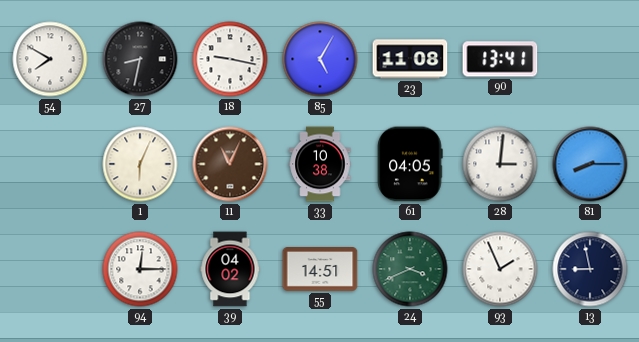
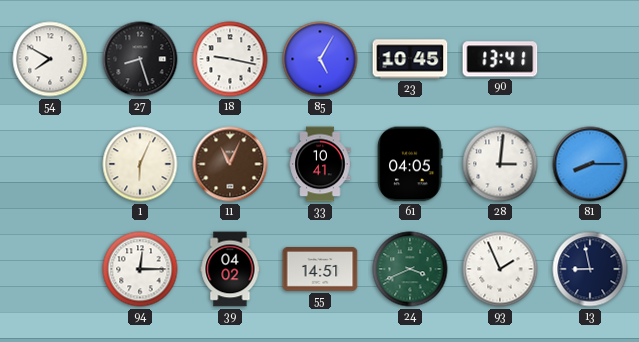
27: 8:32 -> 8:27 (140, 59)
23: 11:08 -> 10:45 (410, 59)
33: 10:38 -> 10:41 (320, 164)
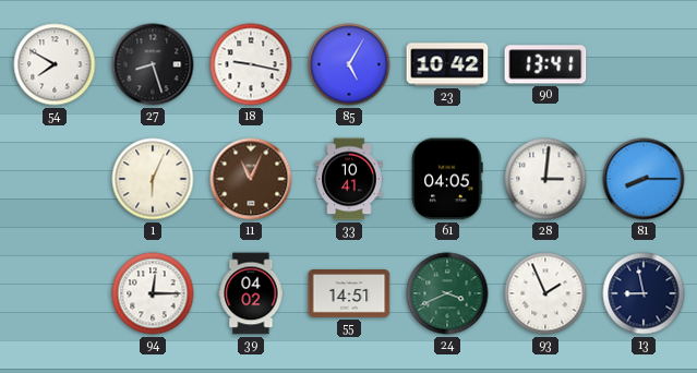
23: 10:45 -> 10:42 (447, 64)
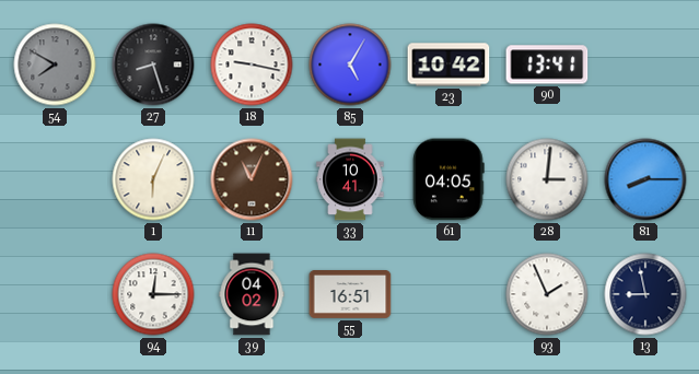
54 dial: white -> grey (55, 65)
55: 14:51 -> 16:51 (350, 295)
24: 3:41 -> none (447, 293)
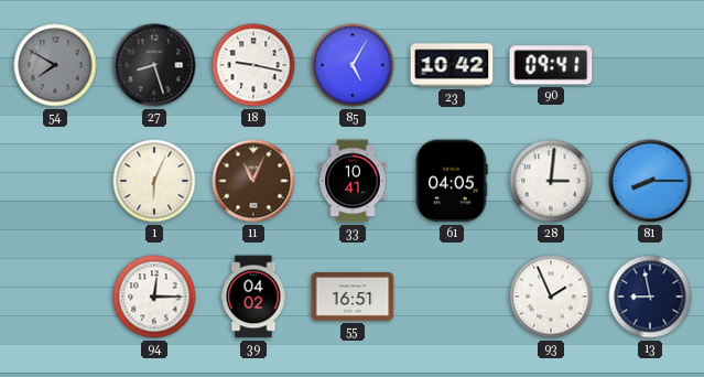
90: 13:41 -> 09:41 (551, 65)
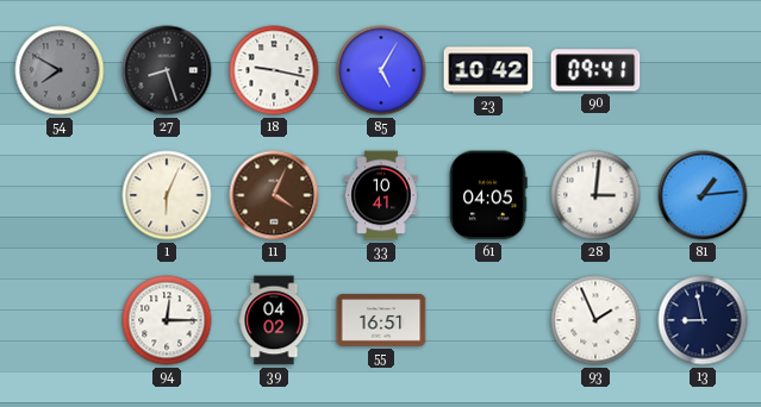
11: 11:04 -> 4:04 (274, 195)
81: 8:15 -> 1:14 (703, 195)
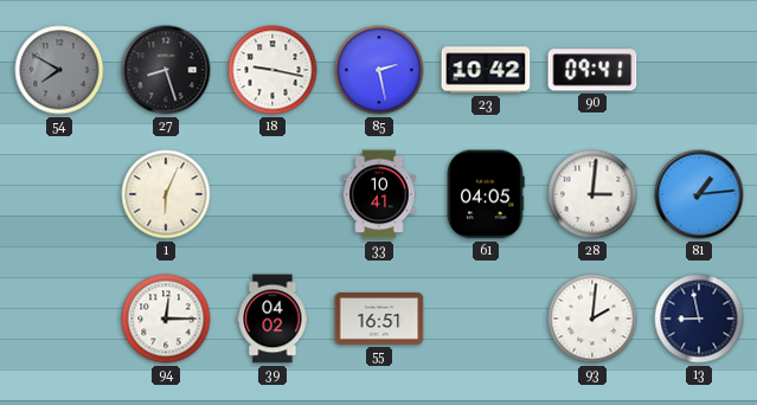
85: 5:05 -> 2:28 (379, 70)
11: 4:04 -> none (274, 195)
93: 1:56 -> 2:01 (592, 319)
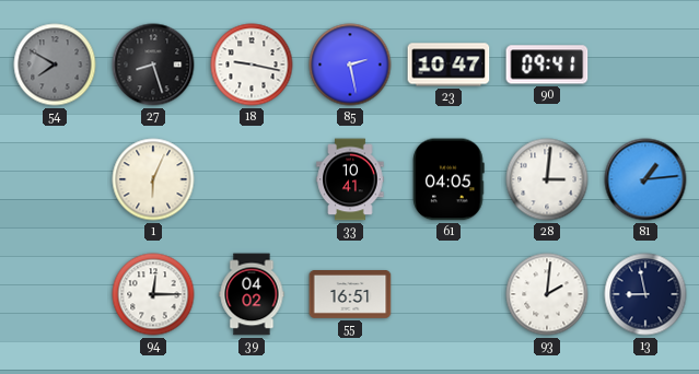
23: 10:42 -> 10:47 (448, 65)
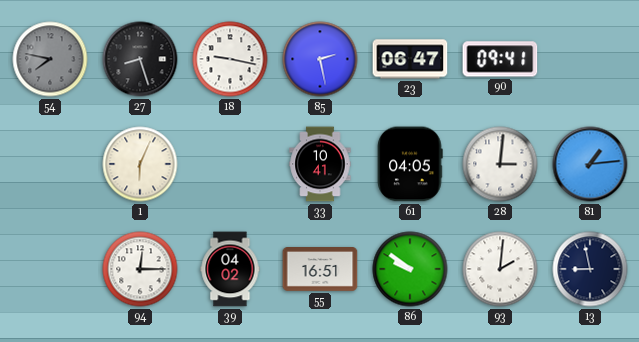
54: 7:50 -> 7:47 (50, 59)
23: 10:47 -> 06:47 (410, 59)
86: none -> 9:51 (410, 269)
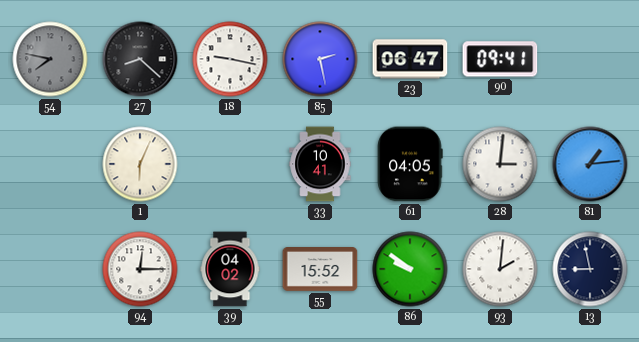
27: 8:27 -> 8:22 (140, 59)
55: 16:51 -> 15:52 (320, 270)
